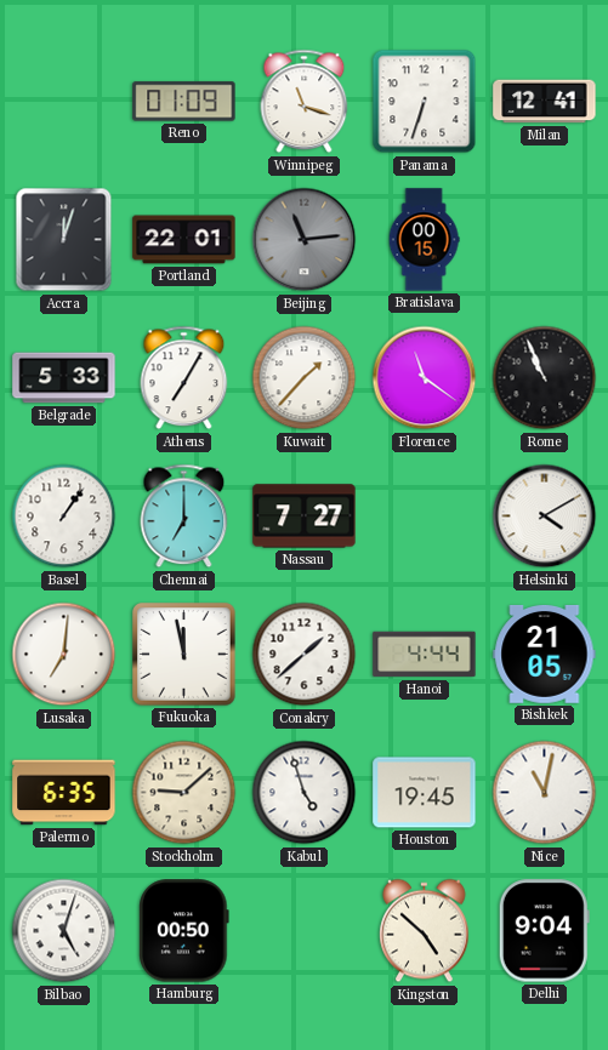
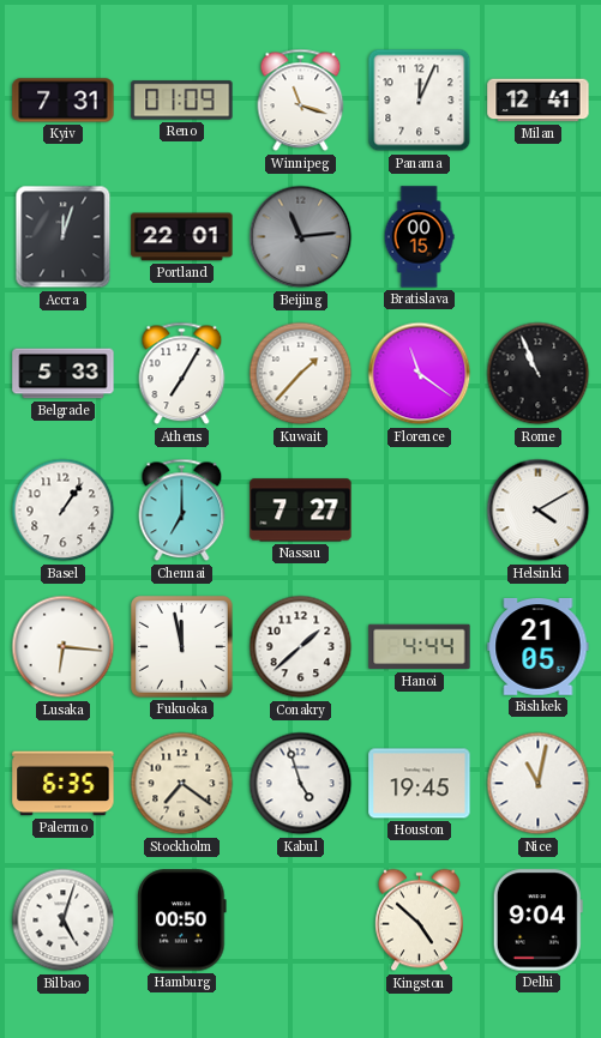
Kyiv: none -> 7:31 (64, 101)
Panama: 6:33 -> 12:04 (420, 101)
Lusaka: 7:01 -> 6:16 (64, 647)
Stockholm: 9:08 -> 7:21 (182, 784)
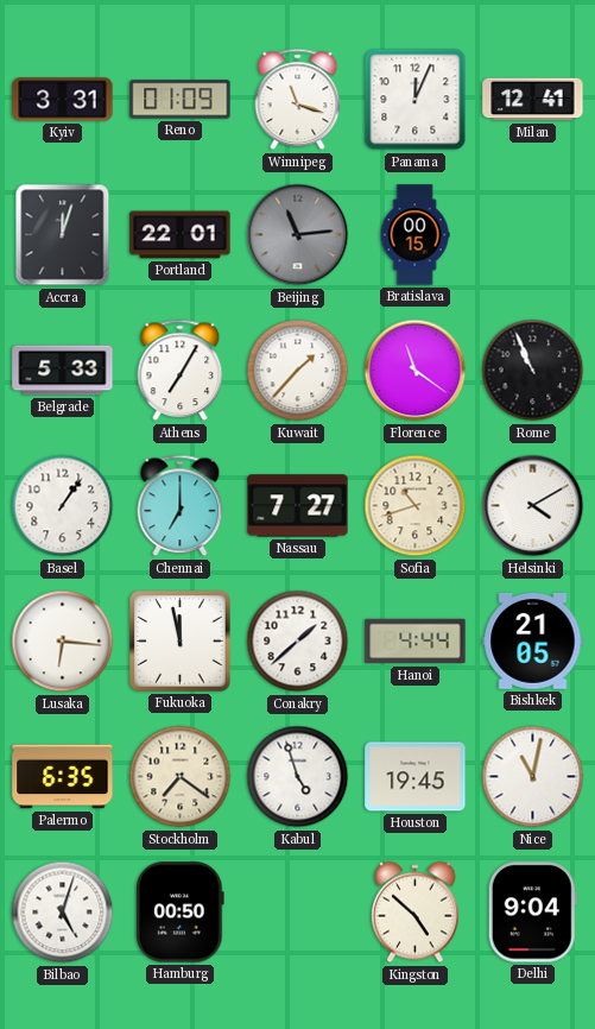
Kyiv: 7:31 -> 3:31 (63, 100)
Sofia: none -> 10:42 (416, 506)
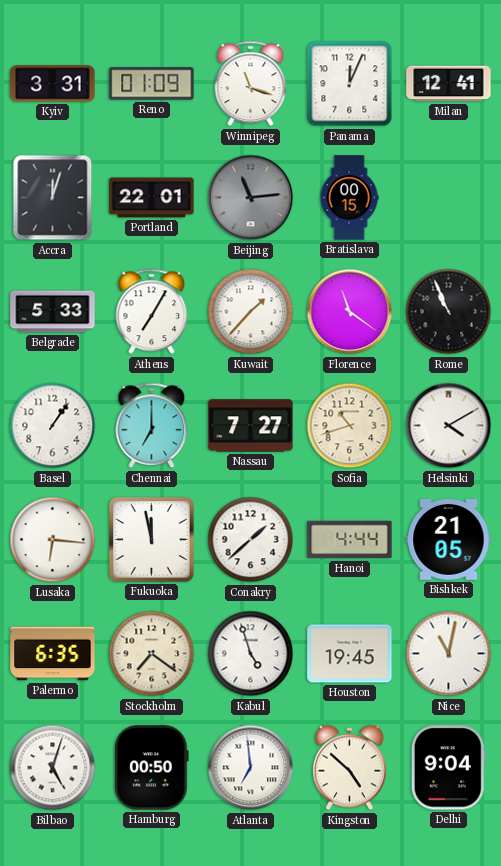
Atlanta: none -> 6:59 (251, 768)
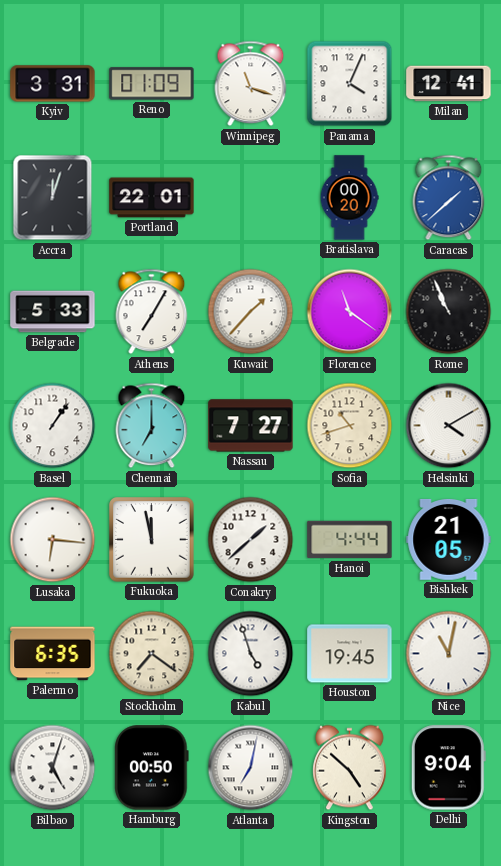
Panama: 12:04 -> 4:04 (350, 84)
Beijing: 11:14 -> none (251, 198)
Bratislava: 00:15 -> 00:20 (349, 198)
Caracas: none -> 1:38 (449, 198)
Atlanta: 6:59 -> 7:02 (251, 768)
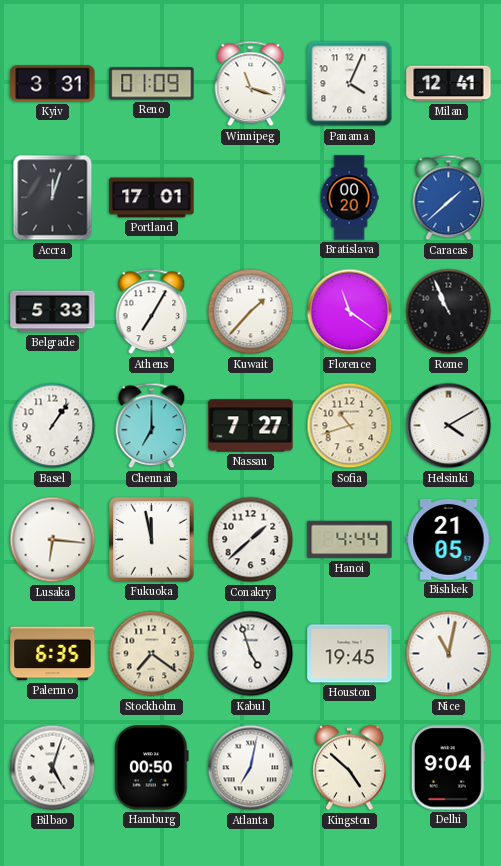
Portland: 22:01 -> 17:01 (152, 198)
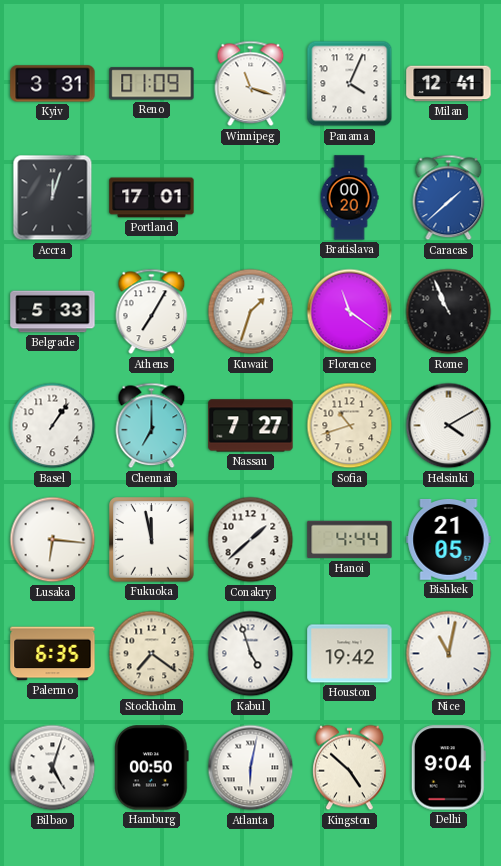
Kuwait: 1:37 -> 1:33 (251, 312)
Houston: 19:45 -> 19:42 (350, 654)
Atlanta: 7:02 -> 6:02 (251, 768)
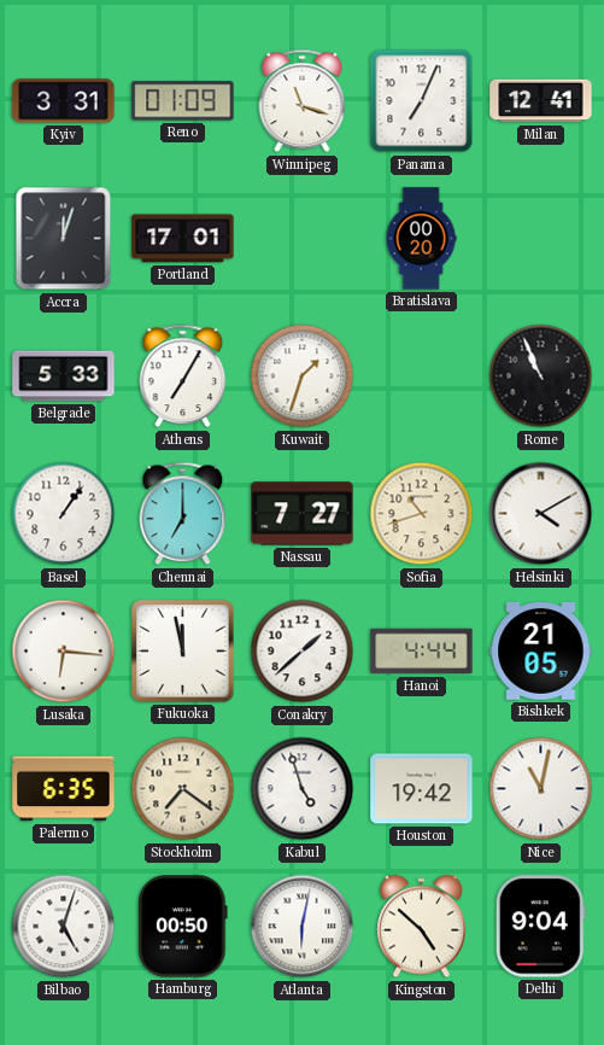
Panama: 4:04 -> 7:04 (422, 101)
Caracas: 1:38 -> none (449, 198)
Florence: 11:21 -> none (350, 312)
